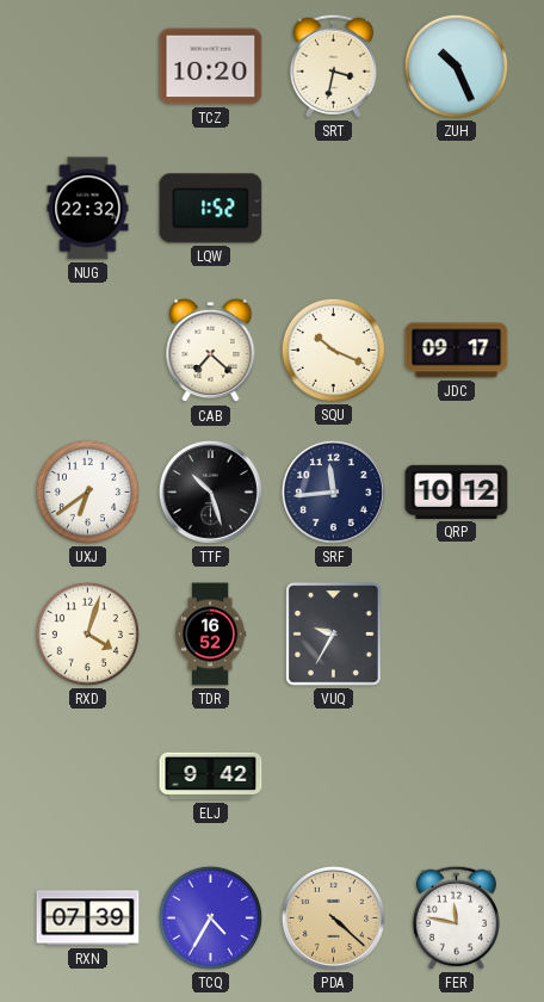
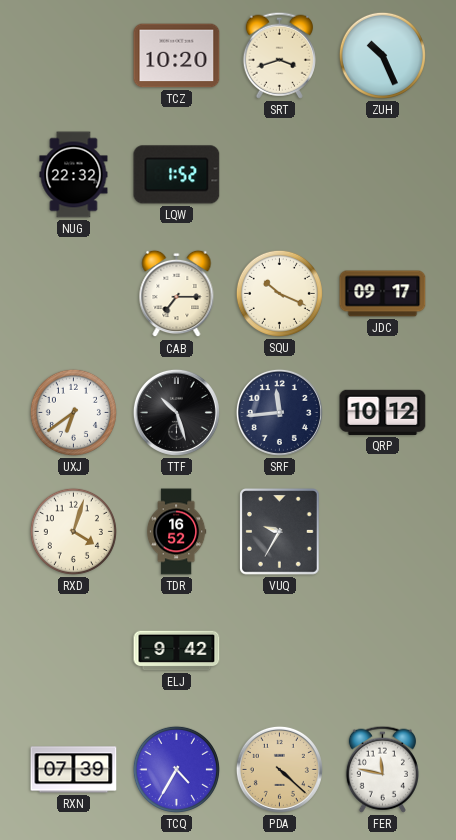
SRT: 3:32 -> 3:42 (279, 55)
CAB: 7:22 -> 7:15 (177, 294)
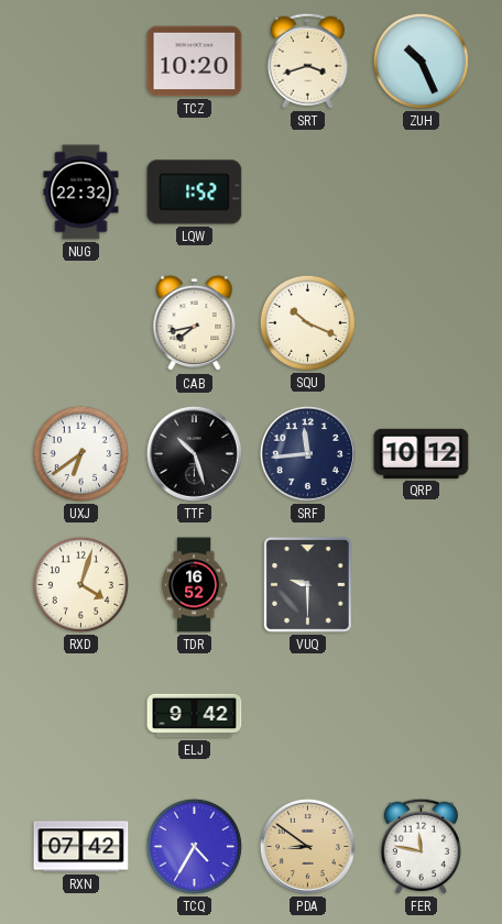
CAB: 7:15 -> 7:43 (195, 323)
JDC: 09:17 -> none (383, 294)
VUQ: 9:35 -> 9:30 (308, 585)
RXN: 07:39 -> 07:42 (81, 847)
PDA: 4:22 -> 8:51 (307, 846)
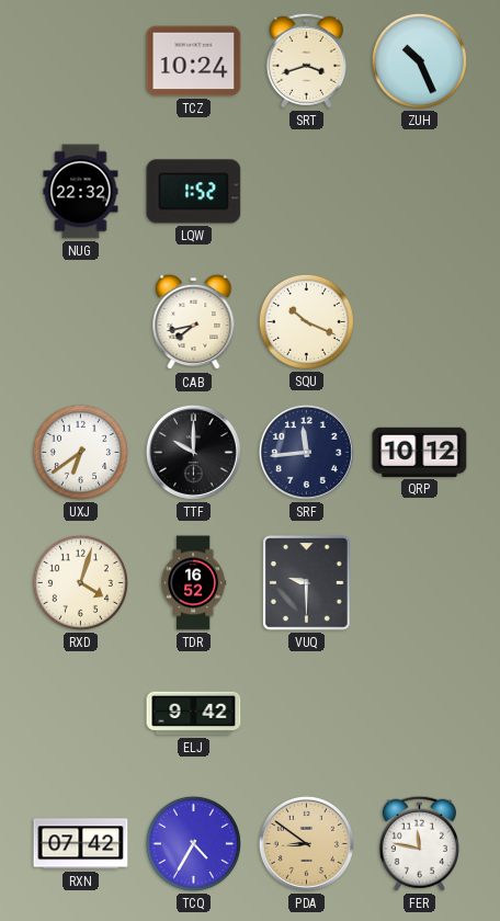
TCZ: 10:20 -> 10:24 (194, 61)
TTF: 10:27 -> 10:00 (193, 452)
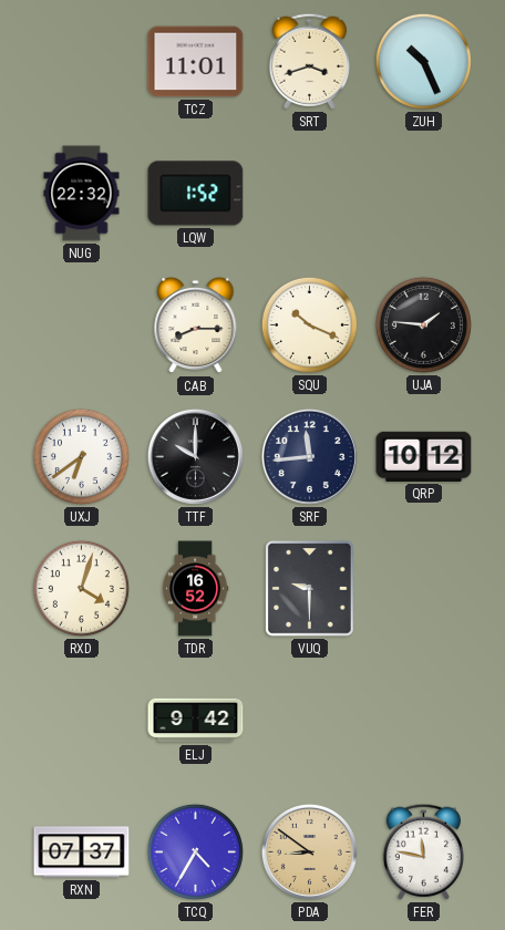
TCZ: 10:24 -> 11:01 (196, 62)
CAB: 7:43 -> 8:15 (196, 325)
UJA: none -> 1:46 (423, 324)
RXN: 07:42 -> 07:37 (82, 852)
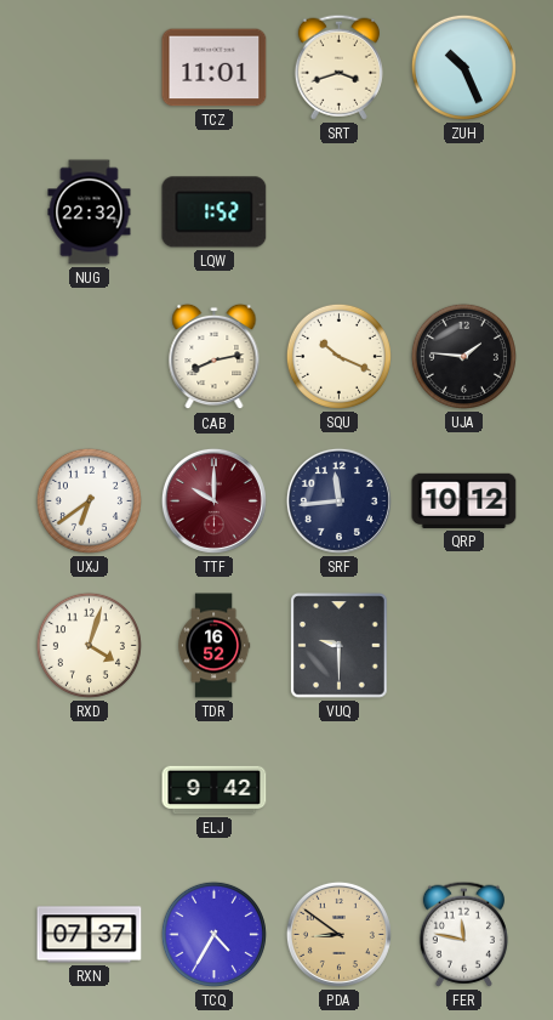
CAB: 8:15 -> 8:13 (215, 357)
TTF dial: black -> burgundy (213, 500)
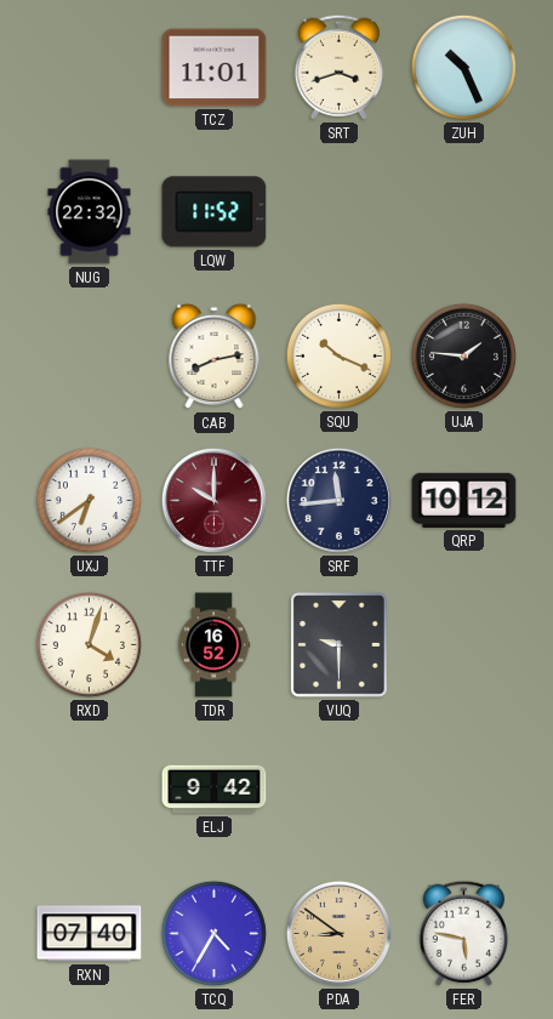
LQW: 1:52 -> 11:52 (215, 212)
RXN: 07:37 -> 07:40 (90, 934)
FER: 11:47 -> 5:47 (463, 933)
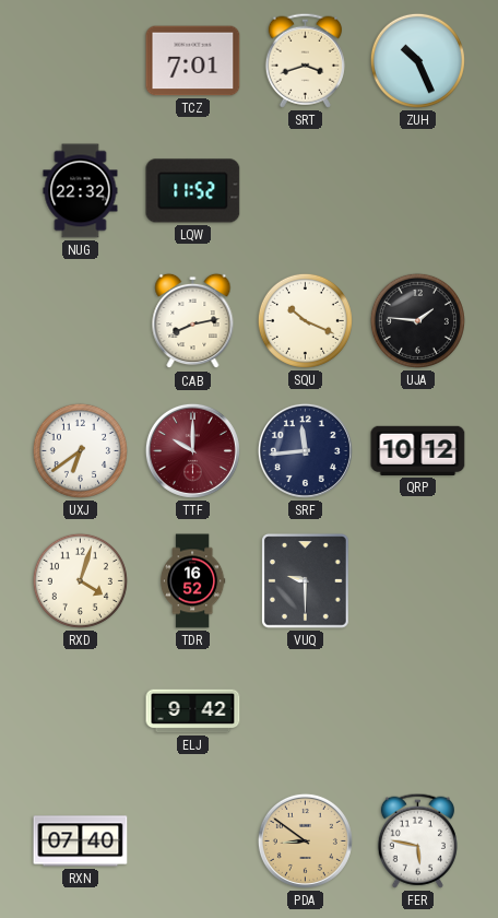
TCZ: 11:01 -> 7:01 (193, 61)
TCQ: 4:35 -> none (213, 933)
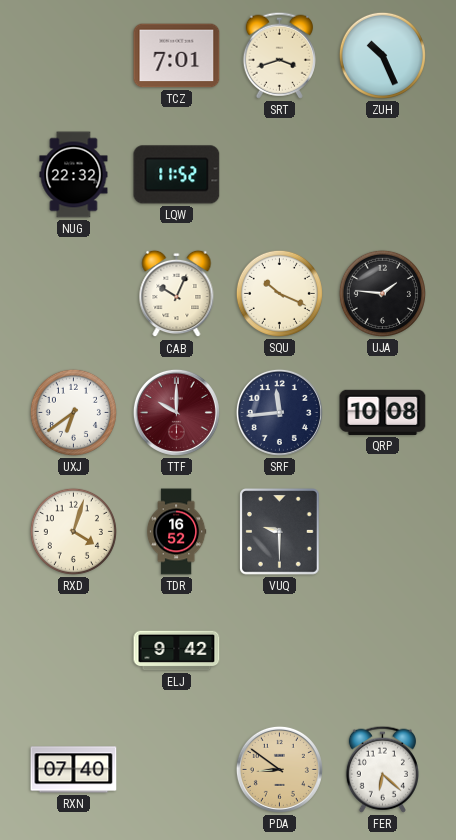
CAB: 8:13 -> 10:04 (177, 294)
QRP: 10:12 -> 10:08 (383, 412)
FER: 5:47 -> 6:22 (382, 769)
